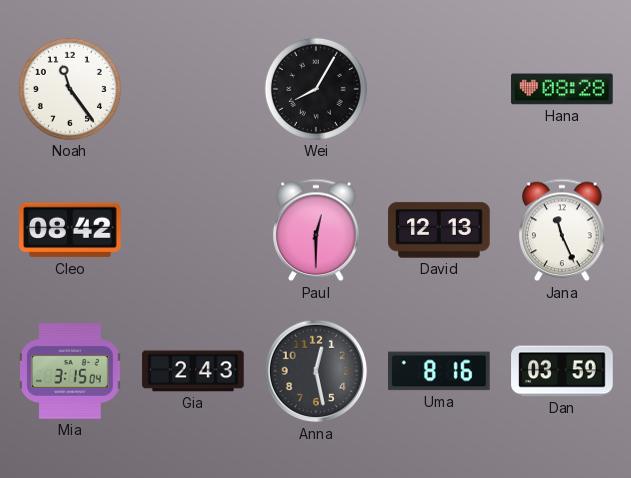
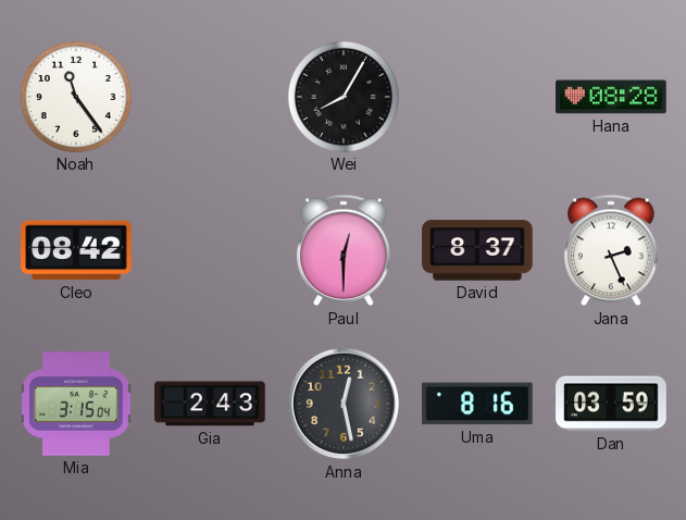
David: 12:13 -> 8:37 (477, 250)
Jana: 11:26 -> 2:26 (611, 250)
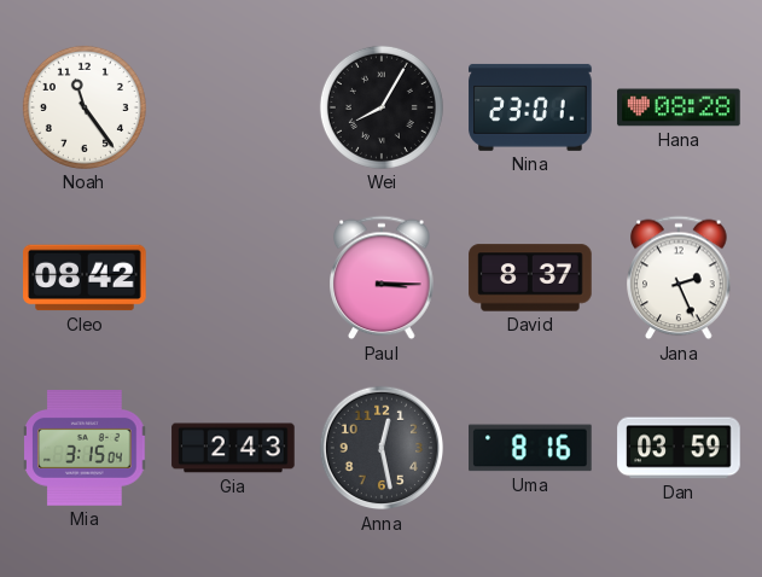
Nina: none -> 23:01 (530, 107)
Paul: 12:30 -> 3:15 (382, 278)
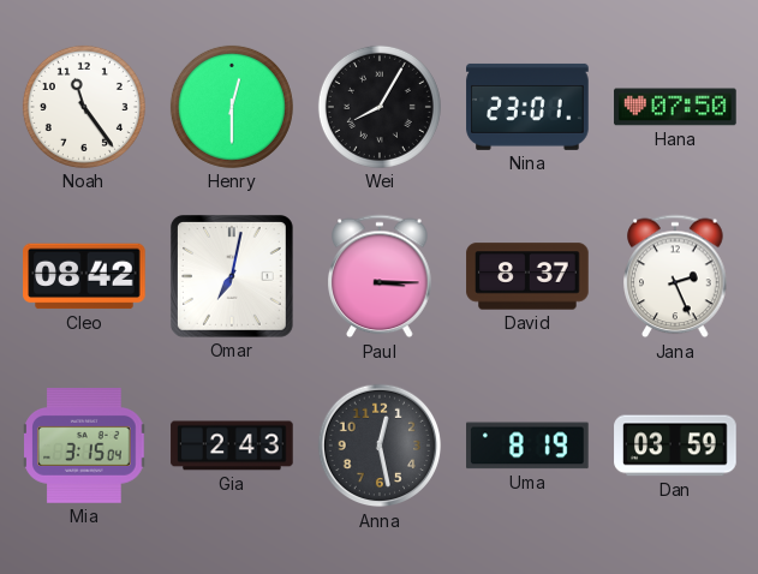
Henry: none -> 12:30 (232, 107)
Hana: 08:28 -> 07:50 (675, 107)
Omar: none -> 7:02 (232, 276)
Uma: 8:16 -> 8:19 (527, 446)
